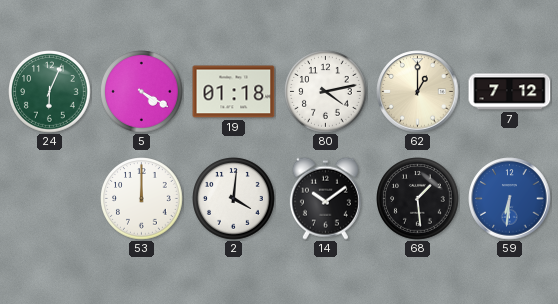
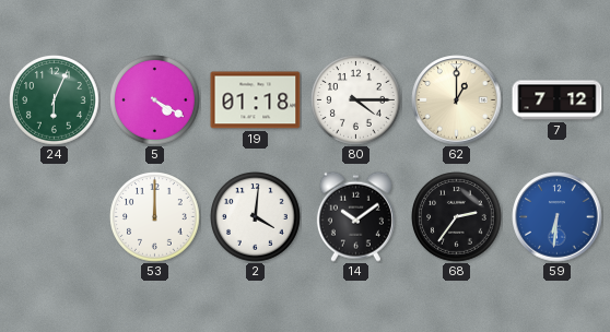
80: 4:13 -> 4:15 (356, 100)
68: 1:29 -> 2:36 (457, 217)
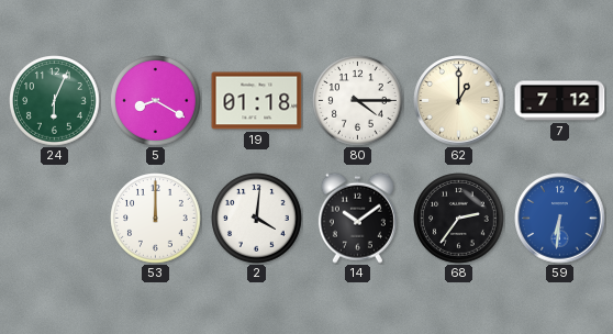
5: 4:20 -> 8:20 (156, 101)
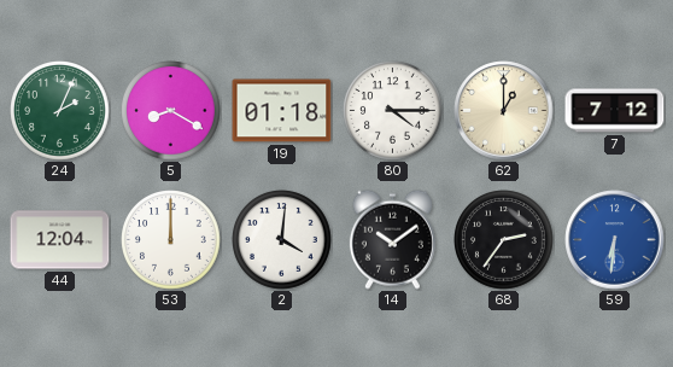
24: 6:04 -> 2:04 (60, 111)
44: none -> 12:04 (60, 240)
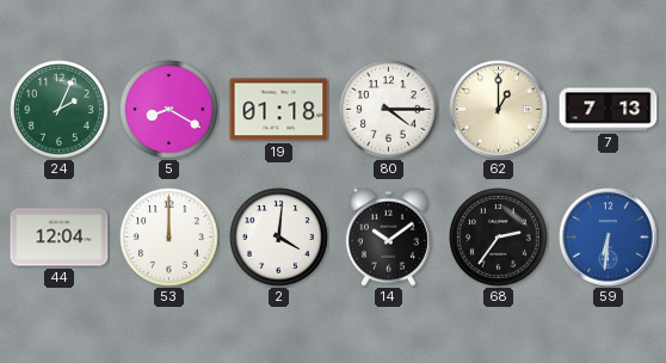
7: 7:12 -> 7:13 (609, 110)
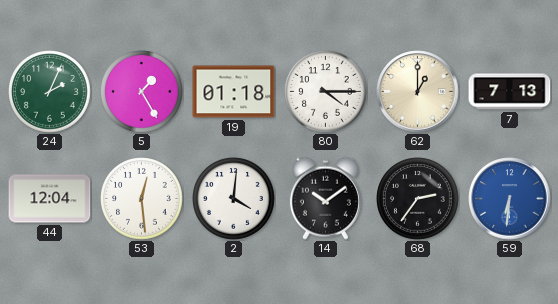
5: 8:20 -> 1:25 (142, 92)
53: 12:00 -> 12:29 (142, 199)
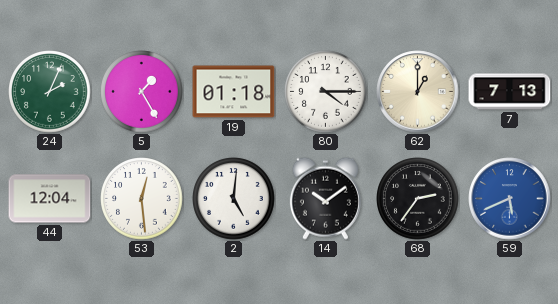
2: 4:01 -> 5:01 (234, 199)
59: 6:31 -> 5:41 (510, 199)
